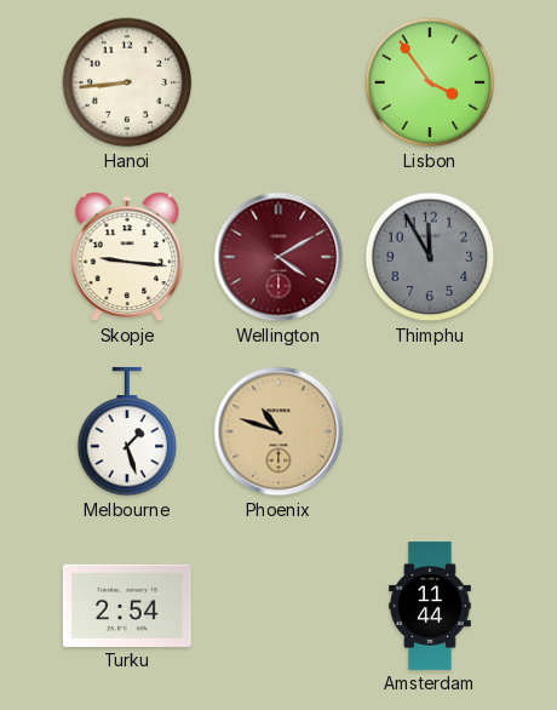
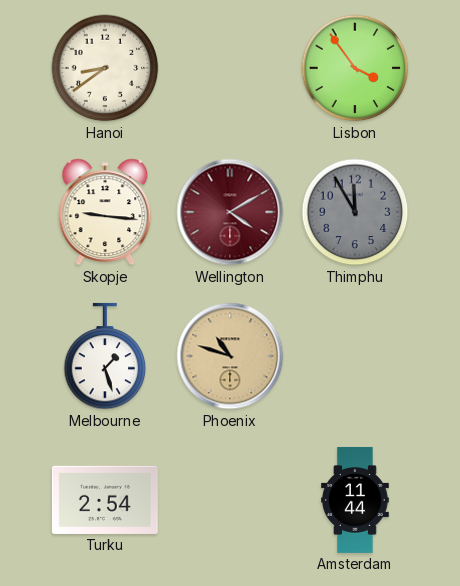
Hanoi: 8:44 -> 8:39 (105, 68)
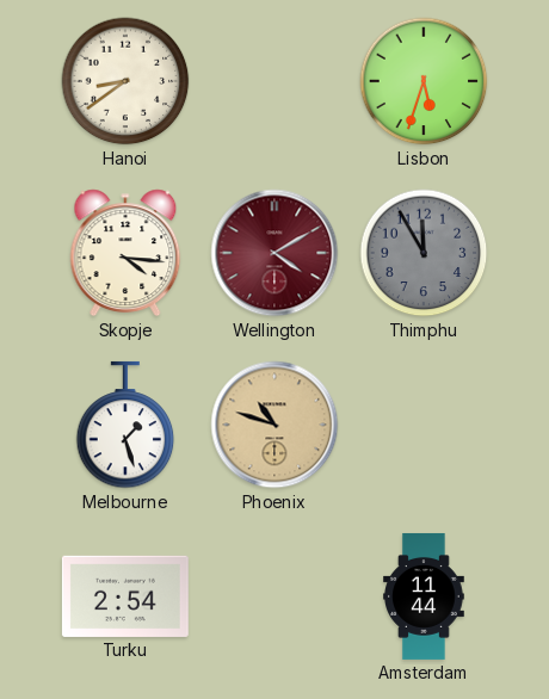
Lisbon: 3:54 -> 5:33 (424, 81)
Skopje: 9:16 -> 4:16 (125, 253)
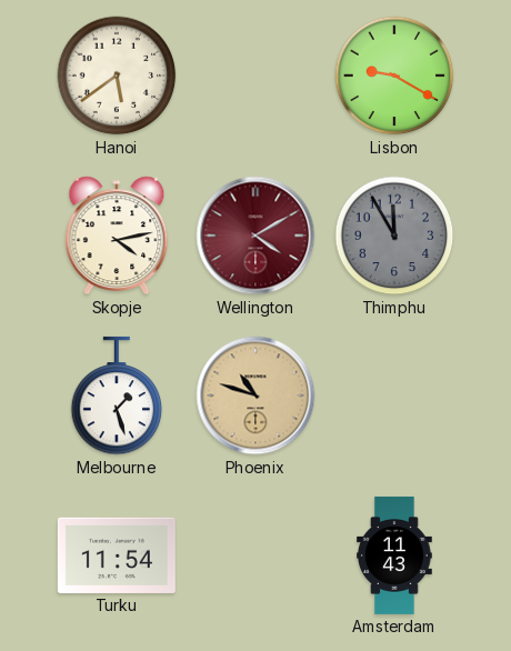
Hanoi: 8:39 -> 5:39 (117, 76)
Lisbon: 5:33 -> 9:20 (394, 76)
Skopje: 4:16 -> 4:13 (117, 236)
Turku: 2:54 -> 11:54 (117, 555)
Amsterdam: 11:44 -> 11:43 (394, 555)
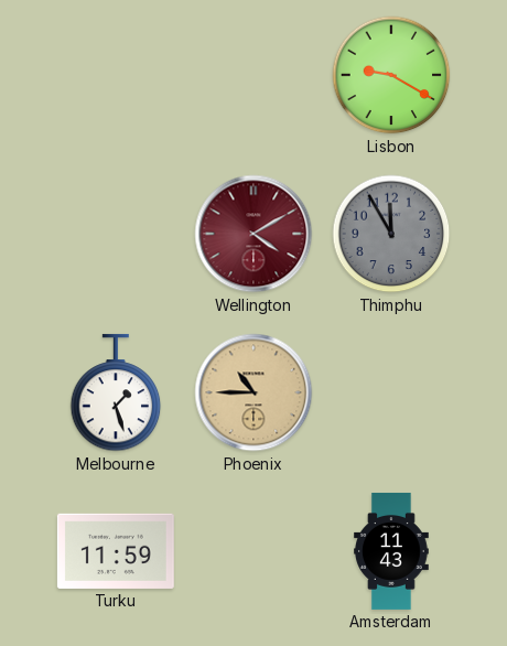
Hanoi: 5:39 -> none (117, 76)
Skopje: 4:13 -> none (117, 236)
Phoenix: 10:48 -> 10:45 (253, 392)
Turku: 11:54 -> 11:59 (116, 551)
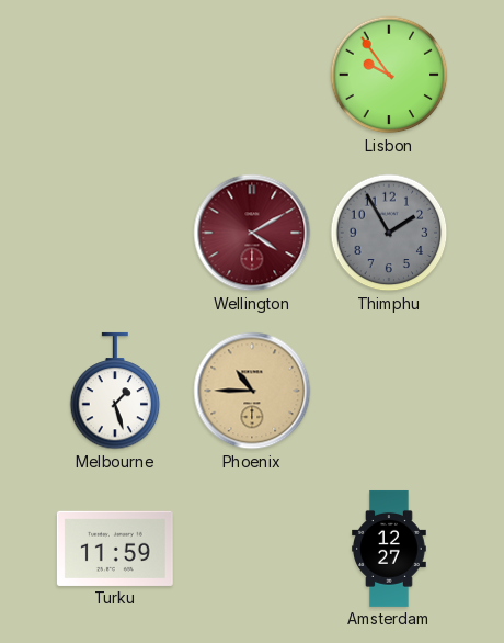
Lisbon: 9:20 -> 9:54 (389, 75)
Thimphu: 11:55 -> 1:55 (389, 233)
Amsterdam: 11:43 -> 12:27 (389, 549)
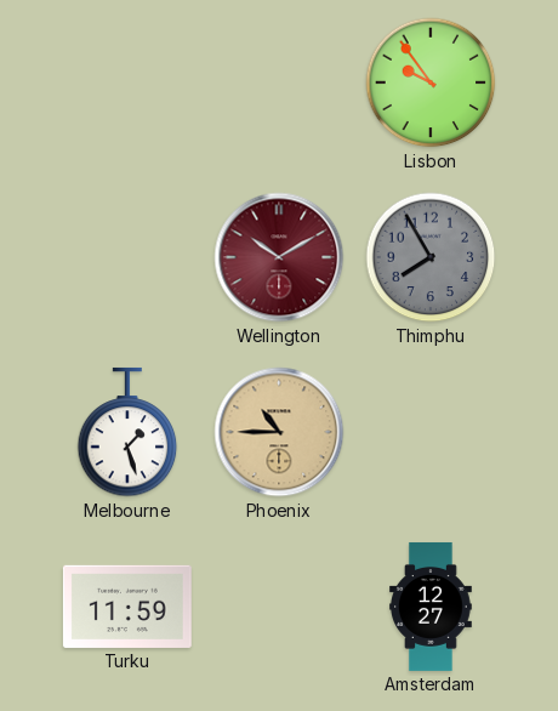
Wellington: 4:10 -> 10:10 (279, 257)
Thimphu: 1:55 -> 7:55 (431, 257)
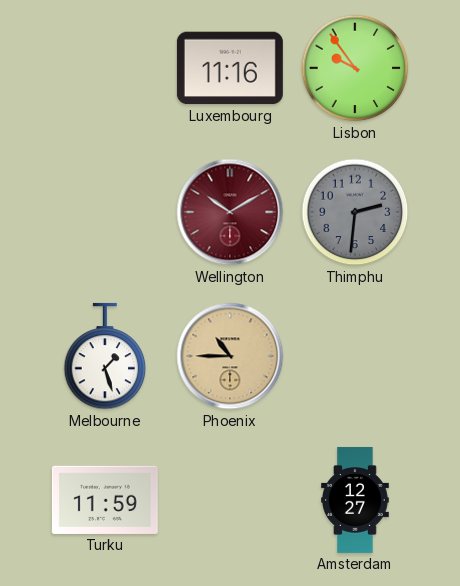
Luxembourg: none -> 11:16 (230, 68)
Thimphu: 7:55 -> 2:31 (355, 212)
